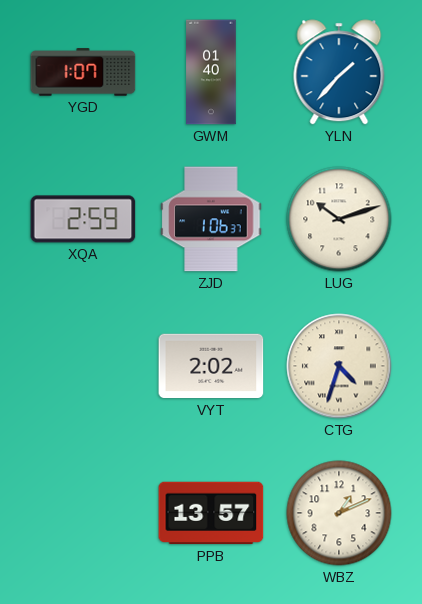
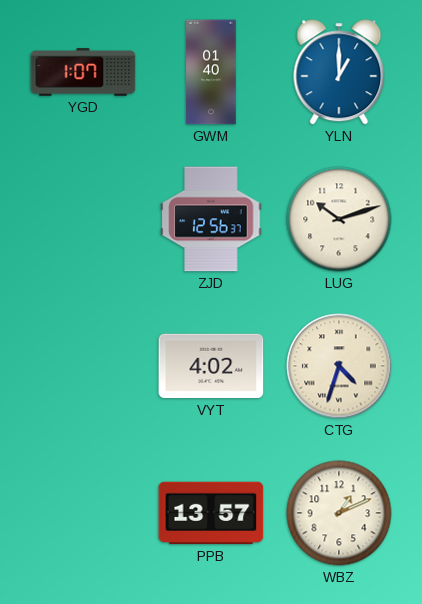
YLN: 1:37 -> 1:00 (339, 72)
XQA: 2:59 -> none (83, 219)
ZJD: 1:06 -> 12:56 (211, 219)
VYT: 2:02 -> 4:02 (211, 366)
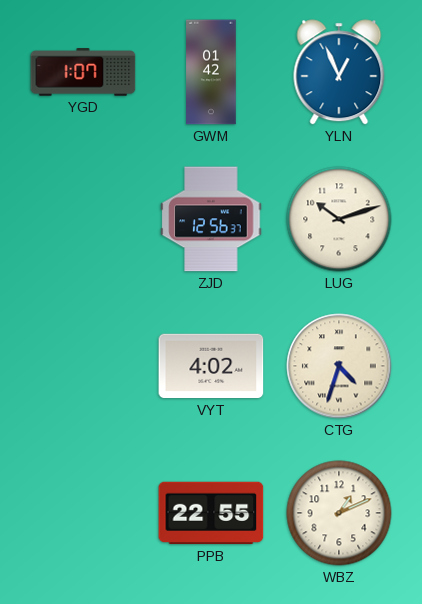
GWM: 01:40 -> 01:42 (211, 72)
YLN: 1:00 -> 12:56 (339, 72)
PPB: 13:57 -> 22:55 (211, 513)
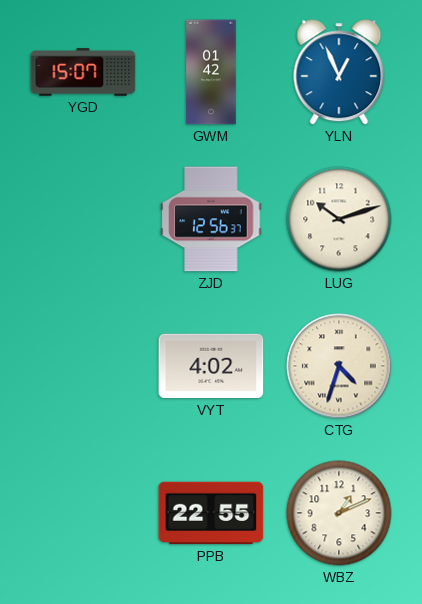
YGD: 1:07 -> 15:07 (83, 72)
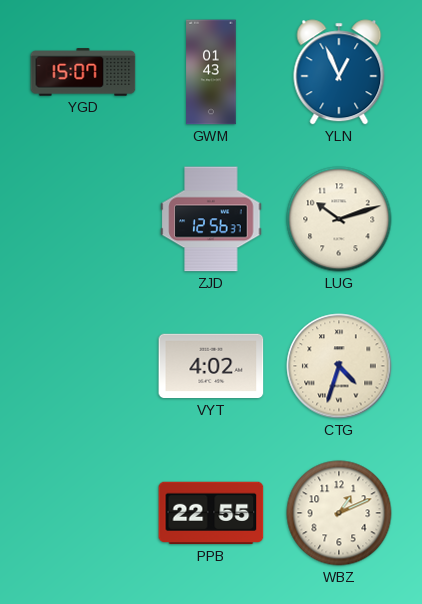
GWM: 01:42 -> 01:43 (211, 72)
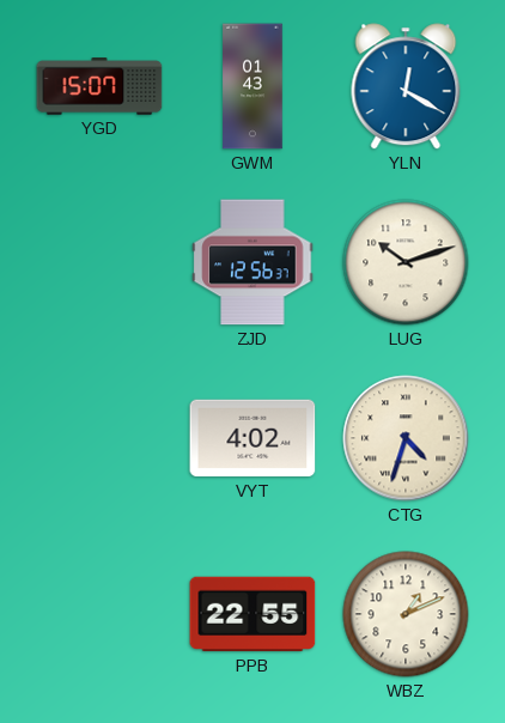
YLN: 12:56 -> 12:20 (406, 86)
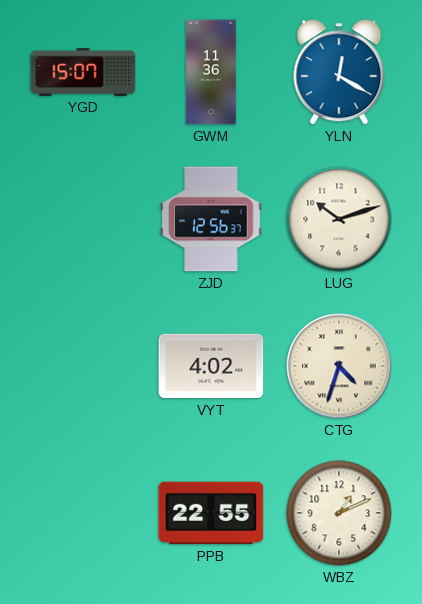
GWM: 01:43 -> 11:36 (211, 72)
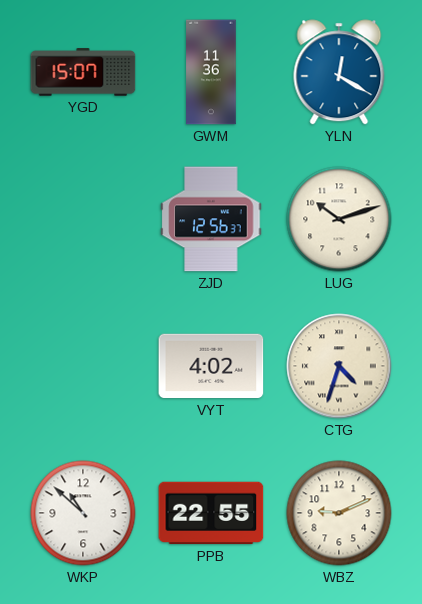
WKP: none -> 10:52 (83, 513)
WBZ: 1:11 -> 9:11 (339, 513)
